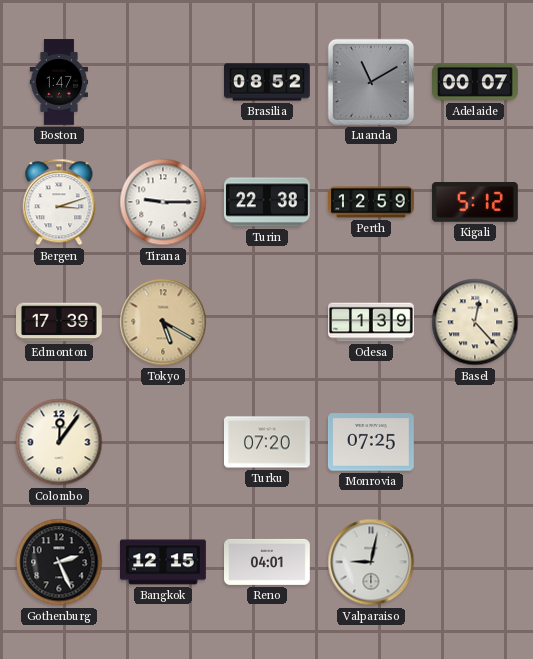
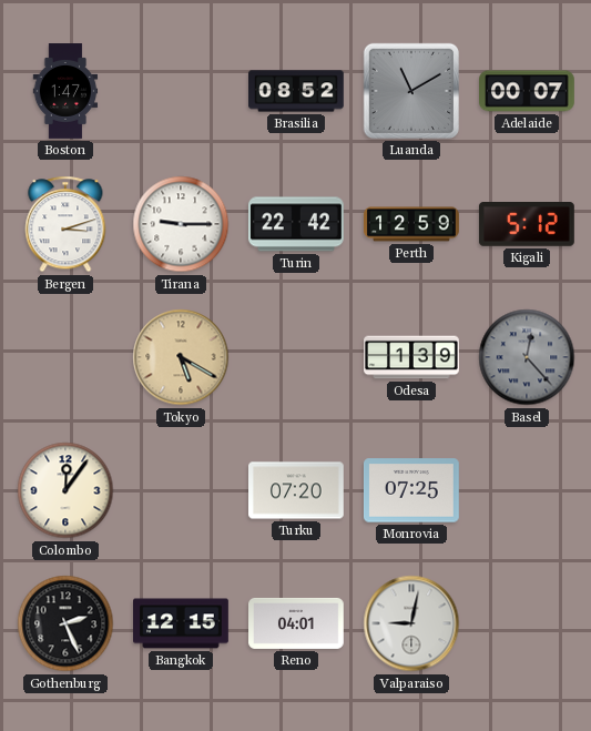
Turin: 22:38 -> 22:42 (296, 224)
Edmonton: 17:39 -> none (60, 322)
Basel dial: cream -> grey (527, 357)
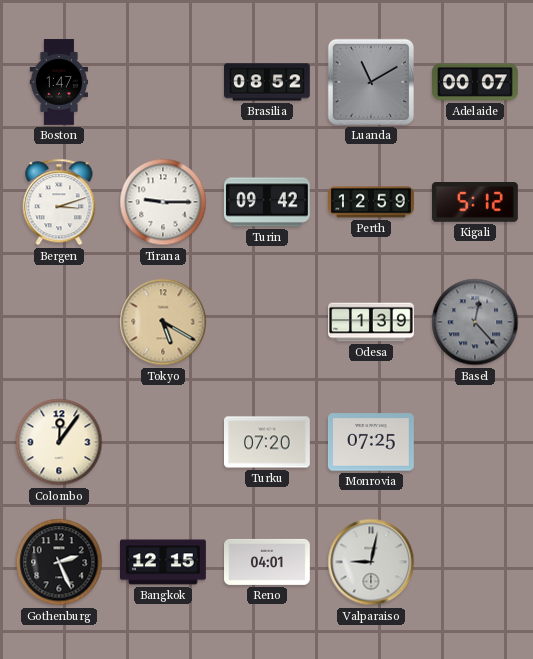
Turin: 22:42 -> 09:42 (267, 202)
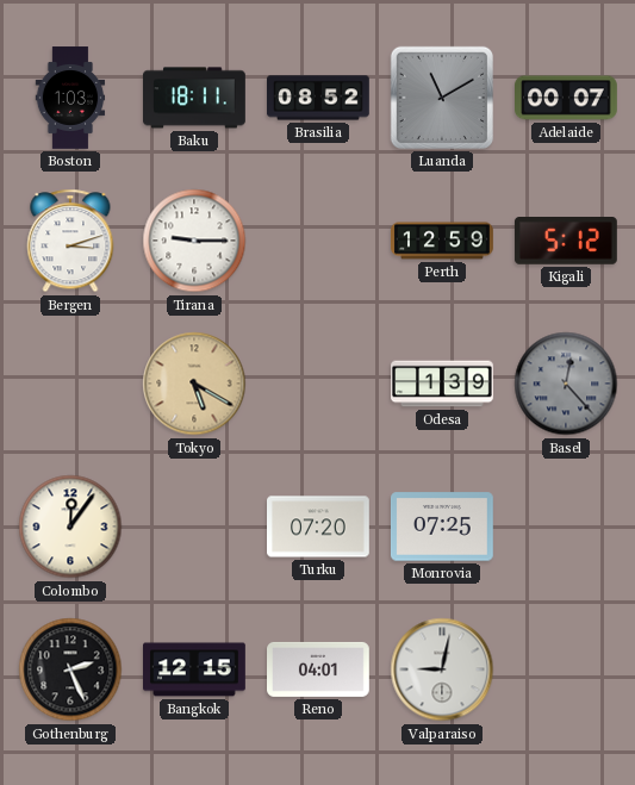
Boston: 1:47 -> 1:03 (70, 98)
Baku: none -> 18:11 (195, 98)
Turin: 09:42 -> none (267, 202)
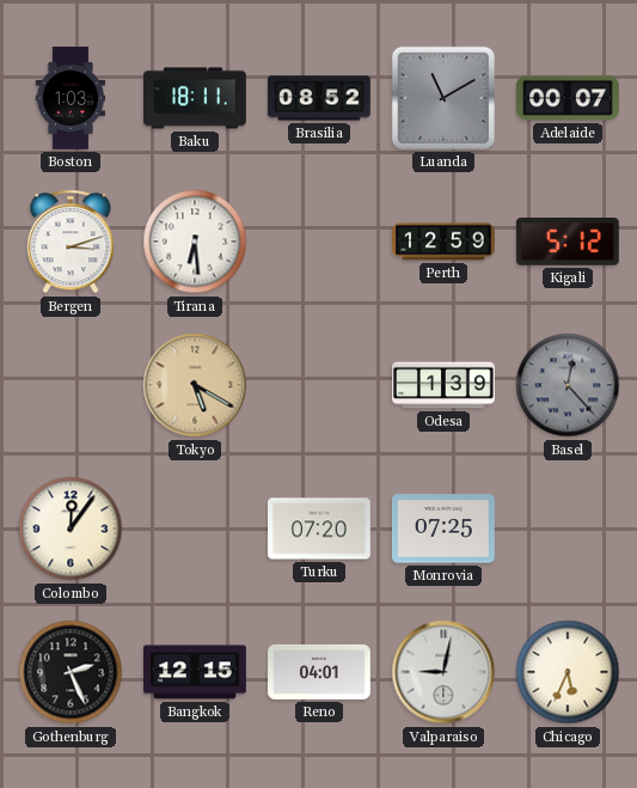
Tirana: 9:15 -> 6:29 (195, 242)
Chicago: none -> 5:34 (568, 672)
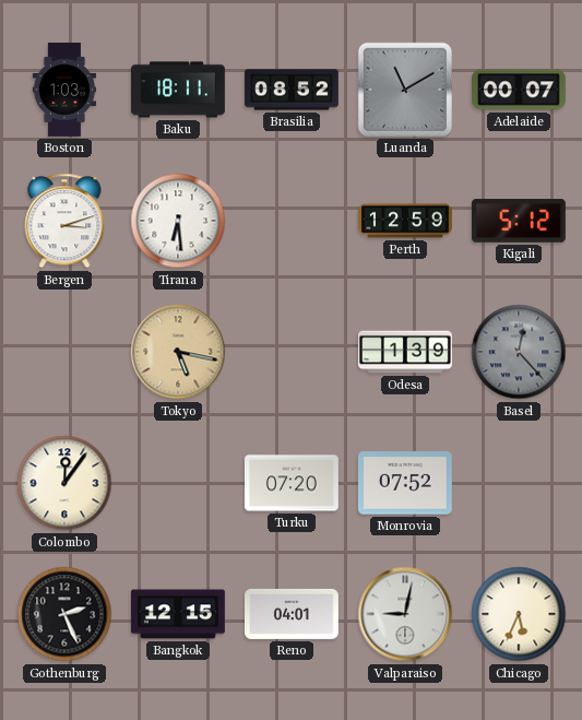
Tokyo: 5:20 -> 5:17 (178, 352)
Monrovia: 07:25 -> 07:52 (405, 483)
